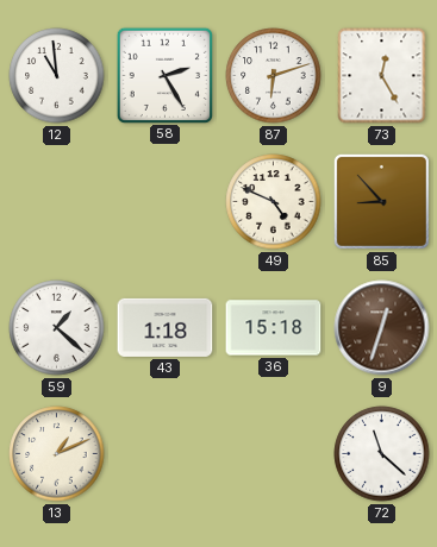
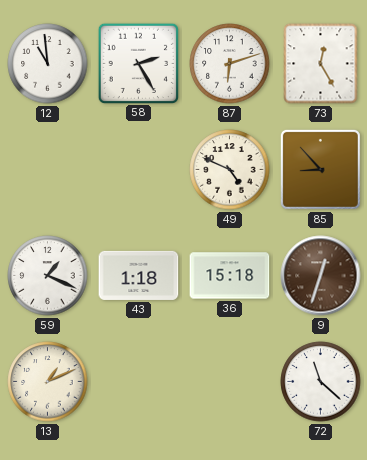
59: 1:22 -> 1:19 (48, 276)
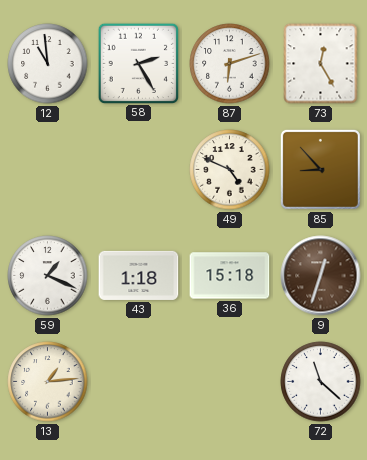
13: 1:11 -> 1:14 (48, 382)
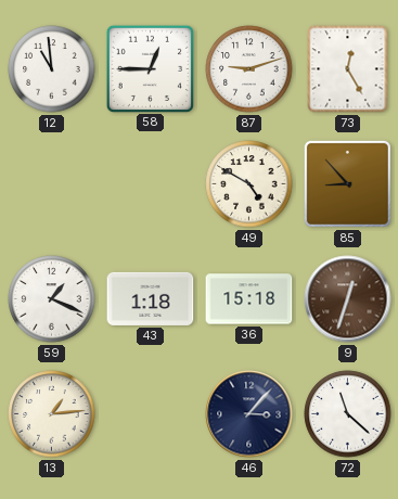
58: 2:25 -> 12:45 (150, 68)
87: 6:12 -> 9:12 (249, 69)
49: 4:49 -> 4:50 (249, 184)
46: none -> 3:07 (249, 414)
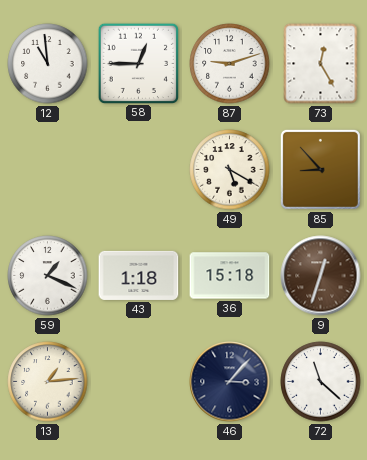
49: 4:50 -> 5:20 (230, 170)
